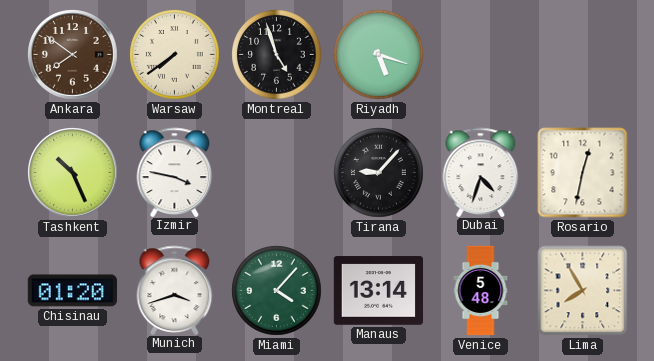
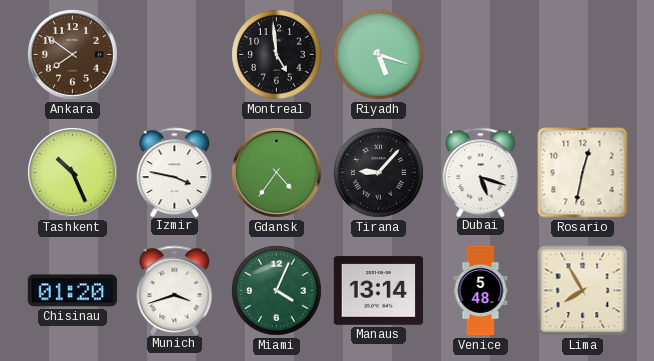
Warsaw: 7:39 -> none (175, 55)
Montreal: 4:57 -> 4:59 (277, 55)
Gdansk: none -> 4:36 (277, 173)
Dubai: 4:33 -> 5:18 (481, 172)
Miami: 4:07 -> 4:04 (277, 291)
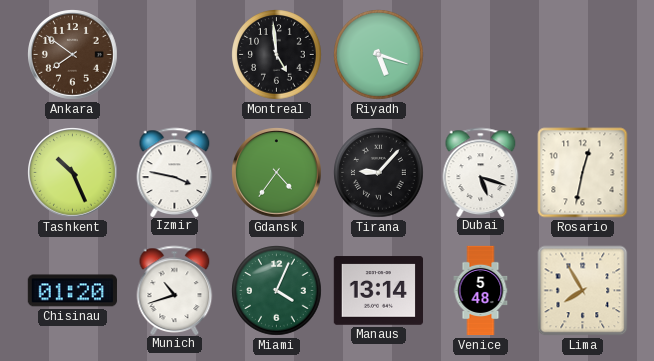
Munich: 3:42 -> 10:42 (175, 290)
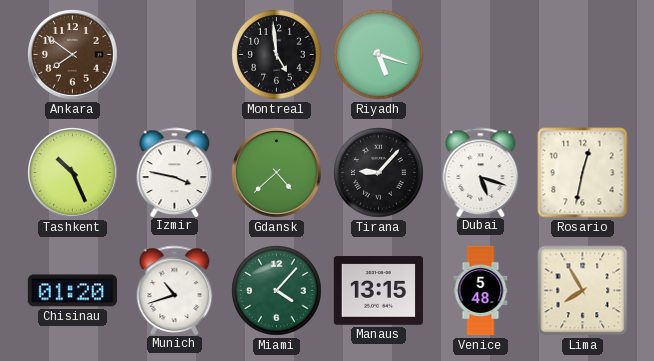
Gdansk: 4:36 -> 4:38 (277, 173)
Miami: 4:04 -> 4:07 (277, 291)
Manaus: 13:14 -> 13:15 (378, 291)
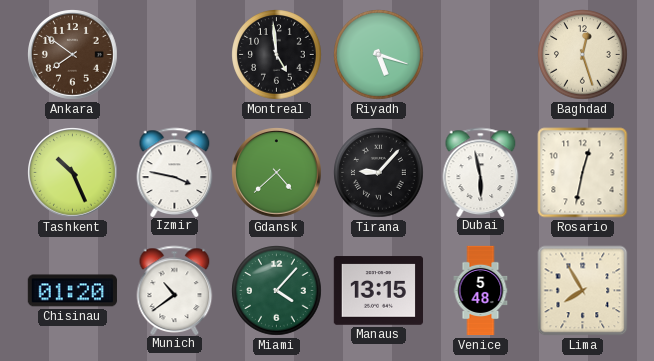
Baghdad: none -> 12:27 (583, 55)
Dubai: 5:18 -> 5:58 (481, 172)
Munich: 10:42 -> 10:39 (175, 290)
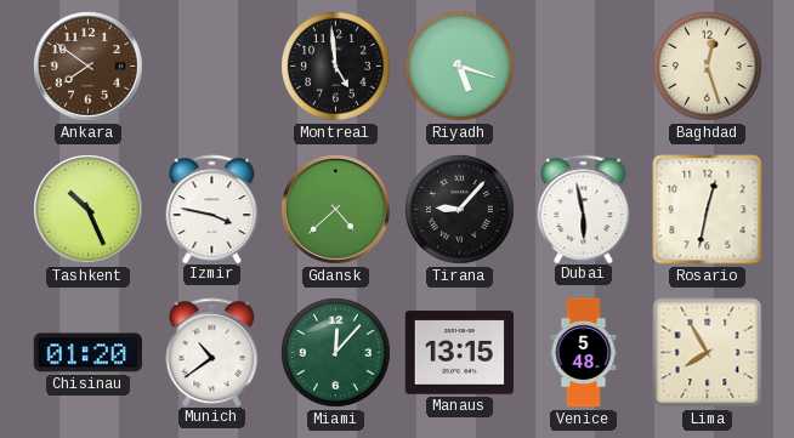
Miami: 4:07 -> 12:07 (336, 353)
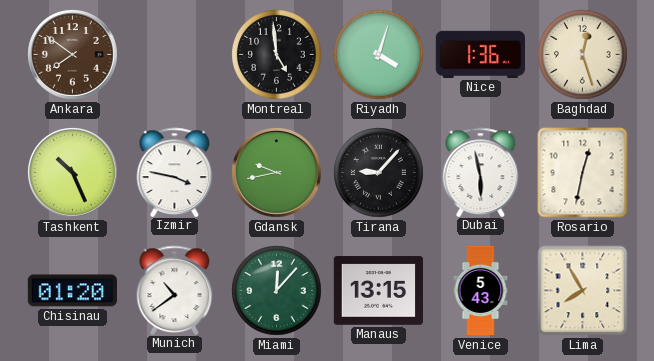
Riyadh: 5:18 -> 4:03 (379, 55)
Nice: none -> 1:36 (480, 54)
Gdansk: 4:38 -> 9:43 (277, 173)
Venice: 5:48 -> 5:43 (481, 291)
